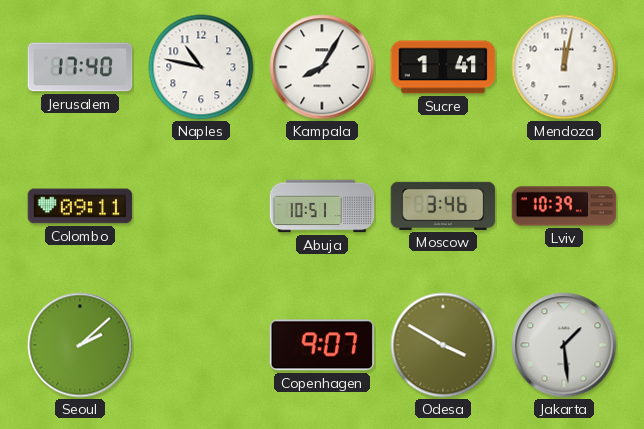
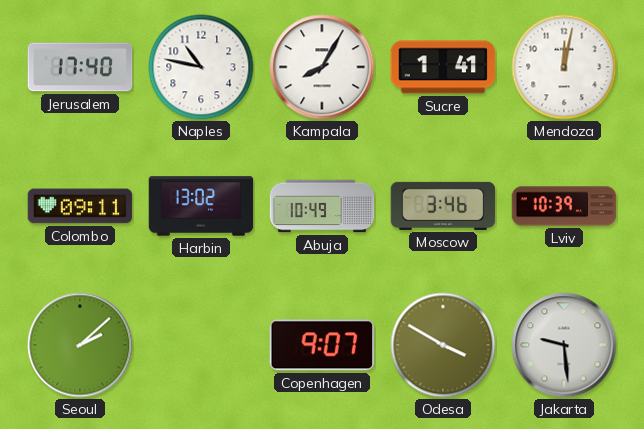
Harbin: none -> 13:02 (201, 206)
Abuja: 10:51 -> 10:49 (322, 206)
Jakarta: 1:29 -> 9:29 (564, 345)
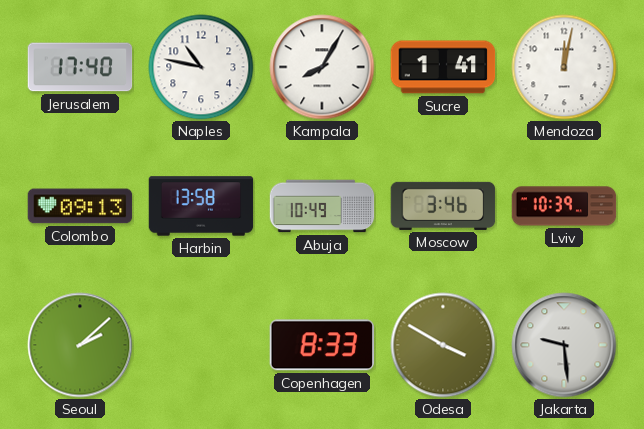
Colombo: 09:11 -> 09:13 (80, 206)
Harbin: 13:02 -> 13:58 (201, 206)
Copenhagen: 9:07 -> 8:33 (321, 345)
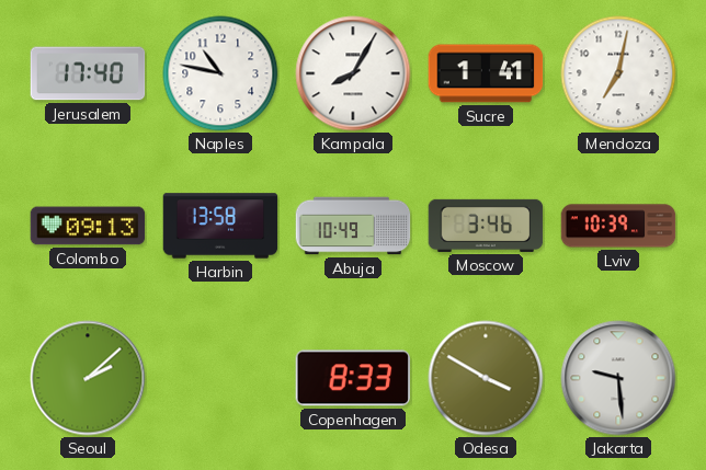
Mendoza: 12:02 -> 7:02 (618, 73)
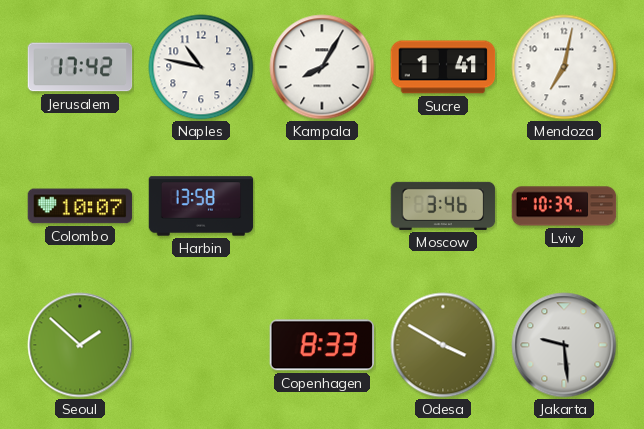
Jerusalem: 17:40 -> 17:42 (80, 67)
Colombo: 09:13 -> 10:07 (80, 206)
Abuja: 10:49 -> none (353, 226)
Seoul: 2:08 -> 1:52 (80, 345)
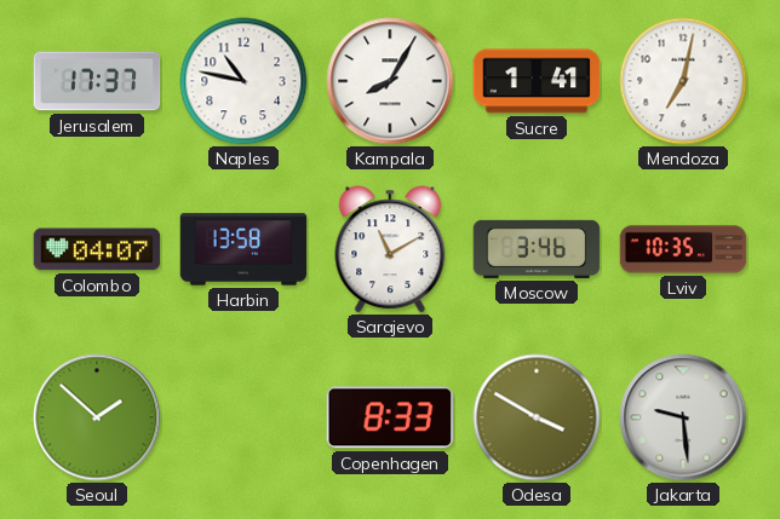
Jerusalem: 17:42 -> 17:37 (97, 81)
Colombo: 10:07 -> 04:07 (97, 249)
Sarajevo: none -> 11:10 (390, 249)
Lviv: 10:39 -> 10:35 (683, 249)
